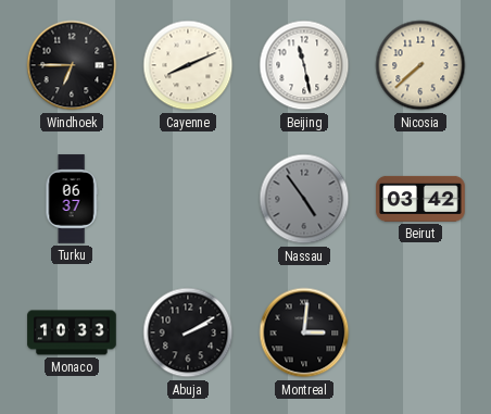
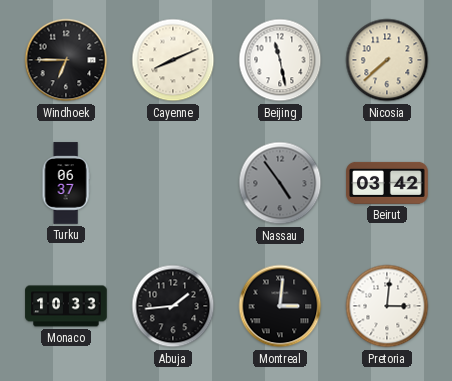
Abuja: 2:10 -> 1:44 (173, 306)
Pretoria: none -> 3:01 (387, 306)
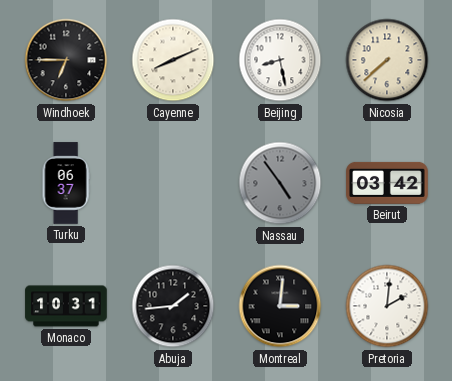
Beijing: 11:28 -> 8:28 (280, 60)
Monaco: 10:33 -> 10:31 (66, 306)
Pretoria: 3:01 -> 2:01 (387, 306)
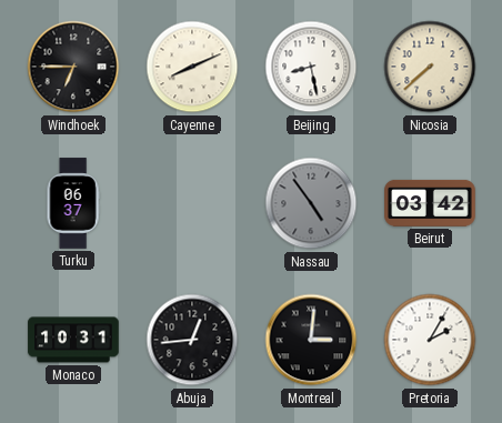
Abuja: 1:44 -> 12:44 (192, 340)
Pretoria: 2:01 -> 2:05 (430, 340)
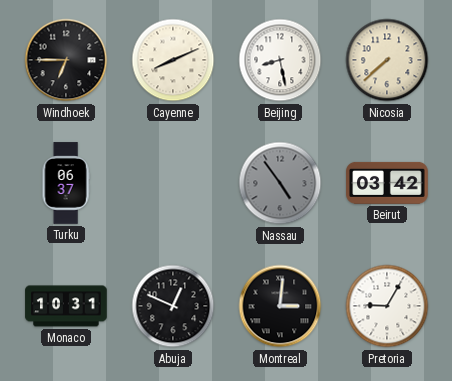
Abuja: 12:44 -> 12:49 (173, 306)
Pretoria: 2:05 -> 9:05 (387, 306)
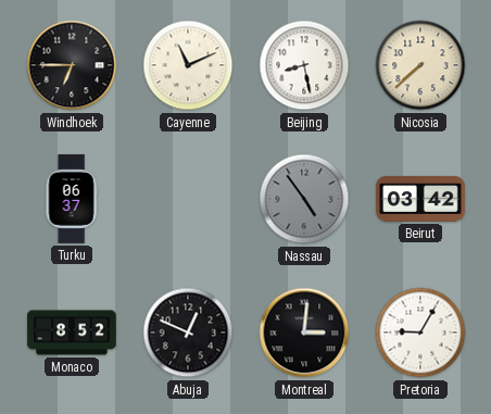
Cayenne: 8:11 -> 11:11 (188, 65)
Monaco: 10:31 -> 8:52 (72, 333)
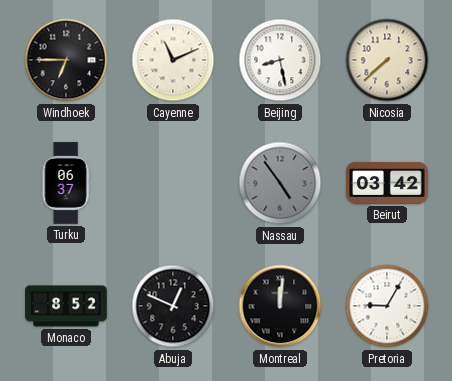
Montreal: 3:01 -> 12:01 (280, 306)
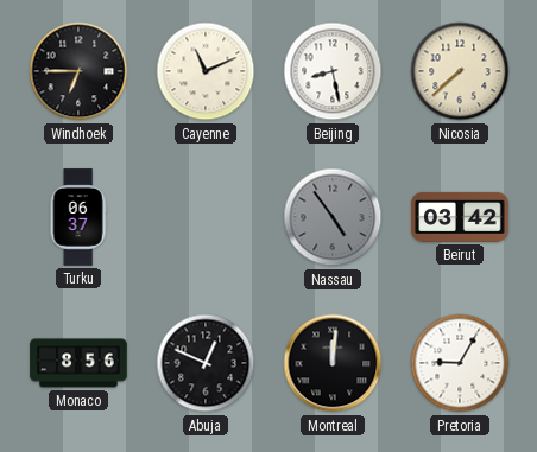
Monaco: 8:52 -> 8:56 (78, 363)
